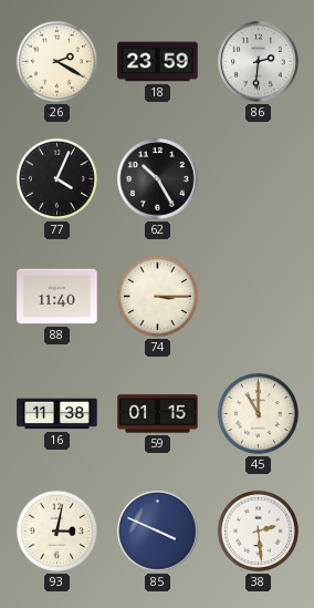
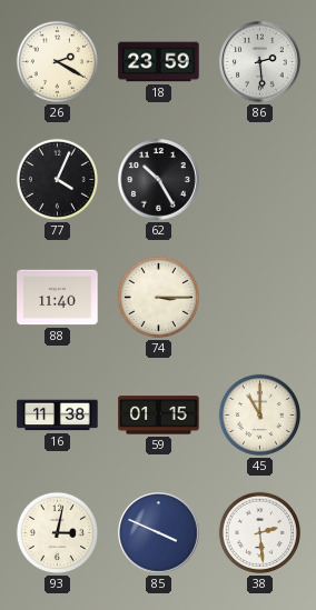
86: 2:31 -> 2:29 (260, 62)
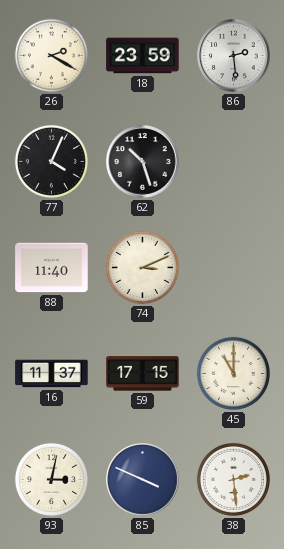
62: 10:25 -> 10:27 (143, 162)
74: 3:15 -> 3:11 (142, 267)
16: 11:38 -> 11:37 (52, 374)
59: 01:15 -> 17:15 (143, 374)
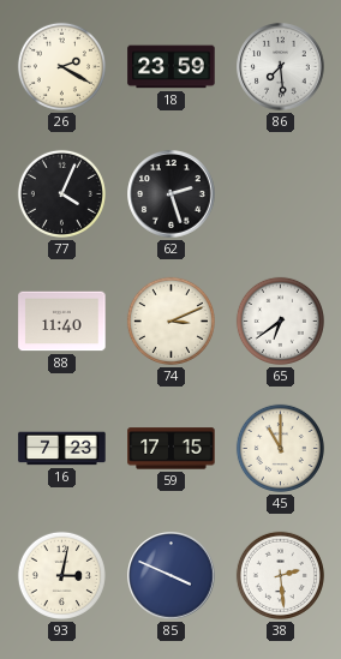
86: 2:29 -> 7:29 (281, 67)
62: 10:27 -> 2:27 (172, 194)
65: none -> 6:39 (280, 320)
16: 11:37 -> 7:23 (62, 449)
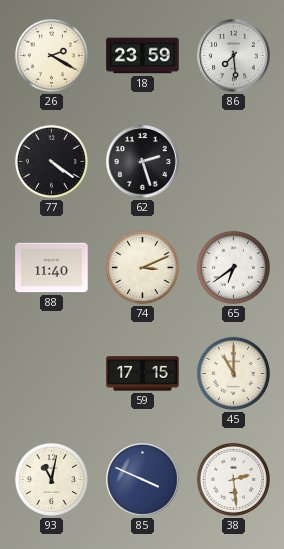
77: 4:04 -> 4:21 (51, 161)
16: 7:23 -> none (62, 449)
93: 3:02 -> 11:02 (51, 479)
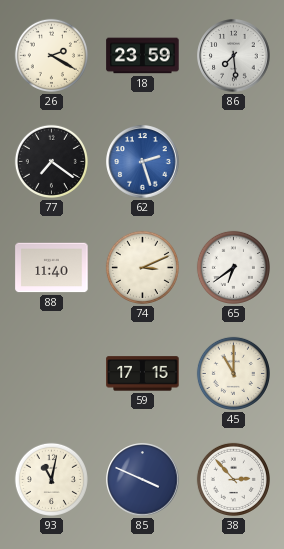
77: 4:21 -> 7:21 (51, 161)
62 dial: black -> blue (143, 162)
38: 2:29 -> 2:53 (233, 479)
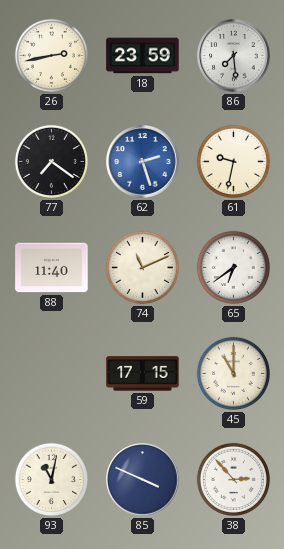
26: 2:20 -> 2:43 (51, 55)
61: none -> 9:32 (233, 161)
74: 3:11 -> 11:11 (142, 267)
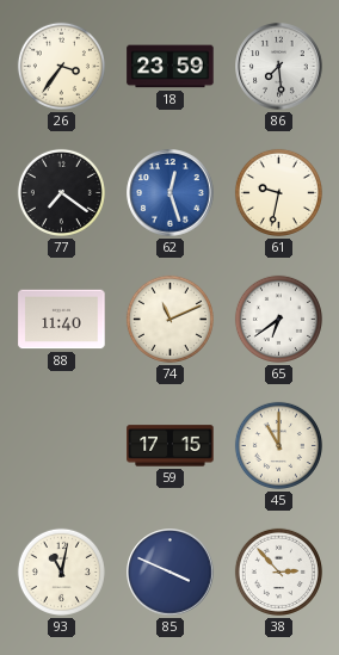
26: 2:43 -> 3:36 (61, 66)
62: 2:27 -> 12:27 (171, 193)
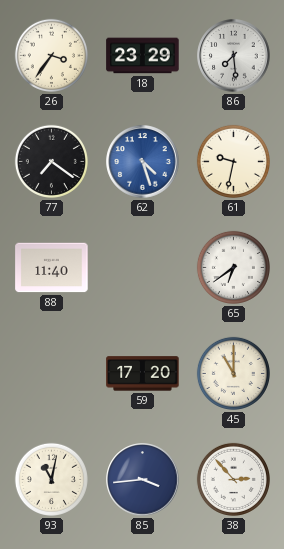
18: 23:59 -> 23:29 (143, 56)
62: 12:27 -> 4:27 (143, 162)
74: 11:11 -> none (169, 319)
59: 17:15 -> 17:20 (143, 374)
85: 3:49 -> 3:44 (143, 480)
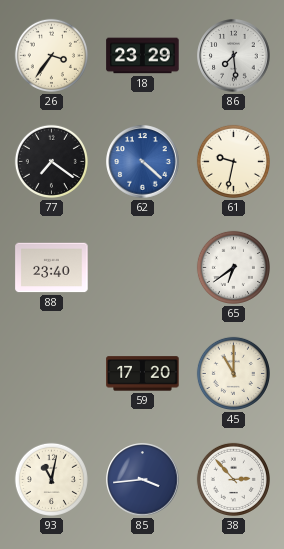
62: 4:27 -> 4:22 (143, 162)
88: 11:40 -> 23:40 (52, 268)
